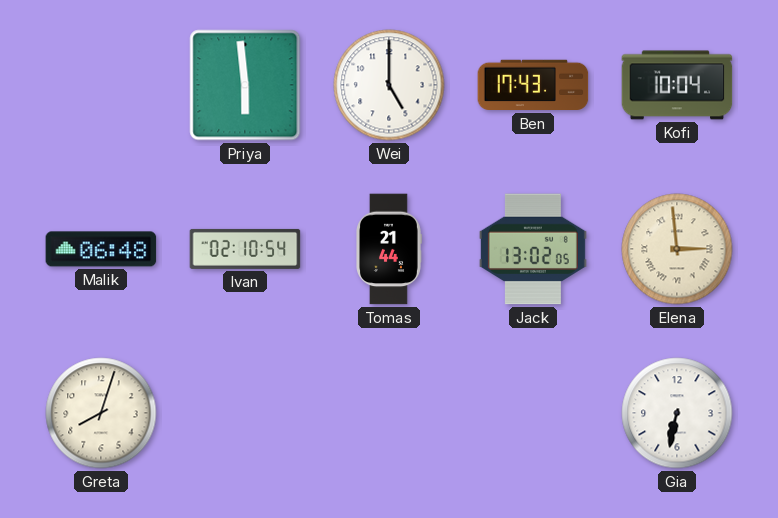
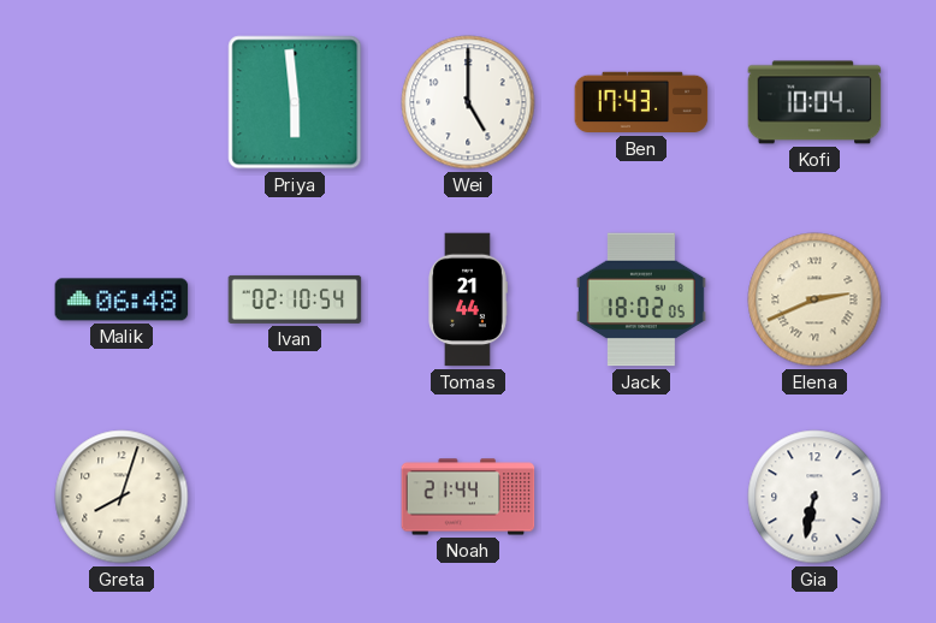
Jack: 13:02 -> 18:02 (641, 299)
Elena: 2:59 -> 2:41 (814, 299)
Noah: none -> 21:44 (468, 497)
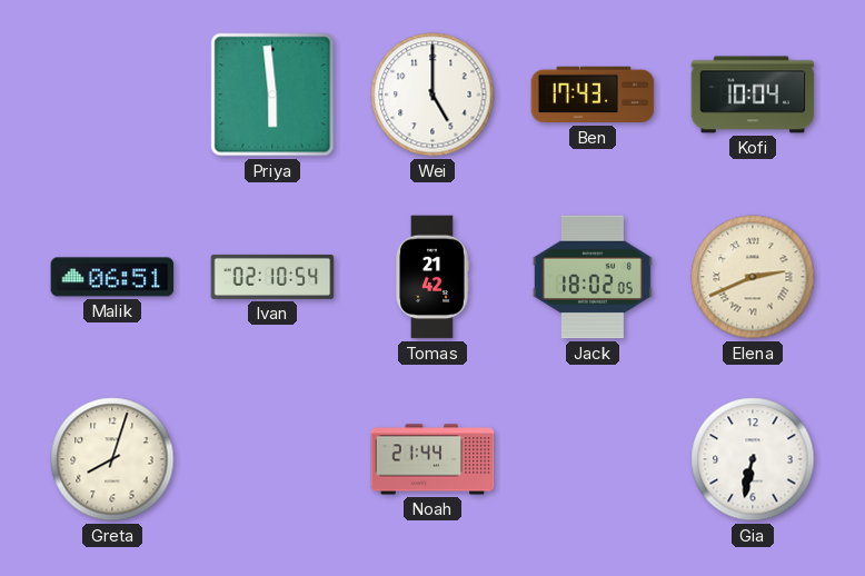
Malik: 06:48 -> 06:51 (112, 277)
Tomas: 21:44 -> 21:42 (432, 277)
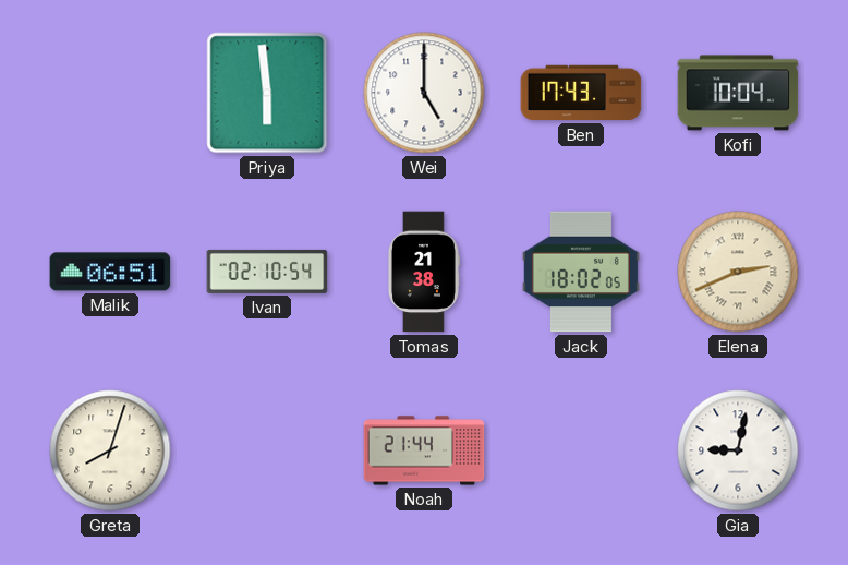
Tomas: 21:42 -> 21:38 (424, 272)
Gia: 6:32 -> 9:02 (738, 450)
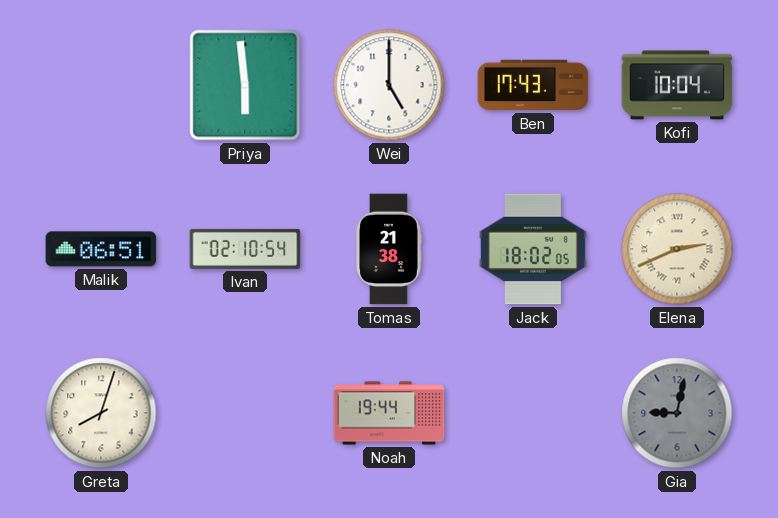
Noah: 21:44 -> 19:44 (389, 413)
Gia dial: white -> grey (677, 413)
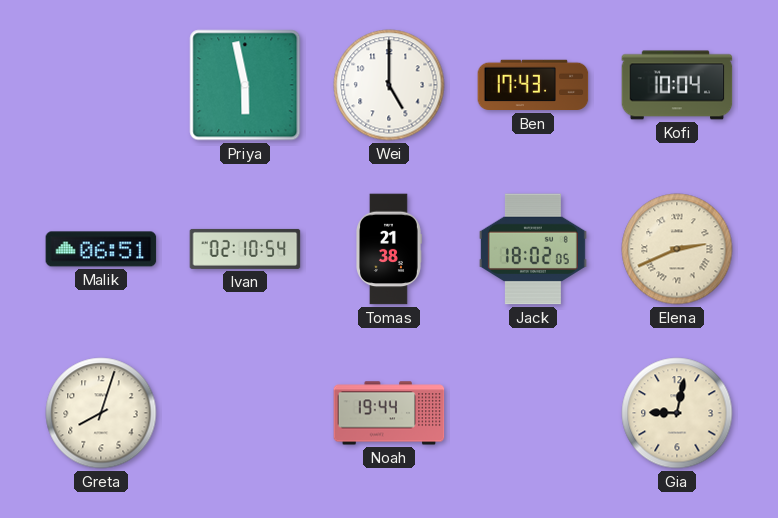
Priya: 5:59 -> 5:58 (245, 85)
Gia dial: grey -> cream (677, 413)
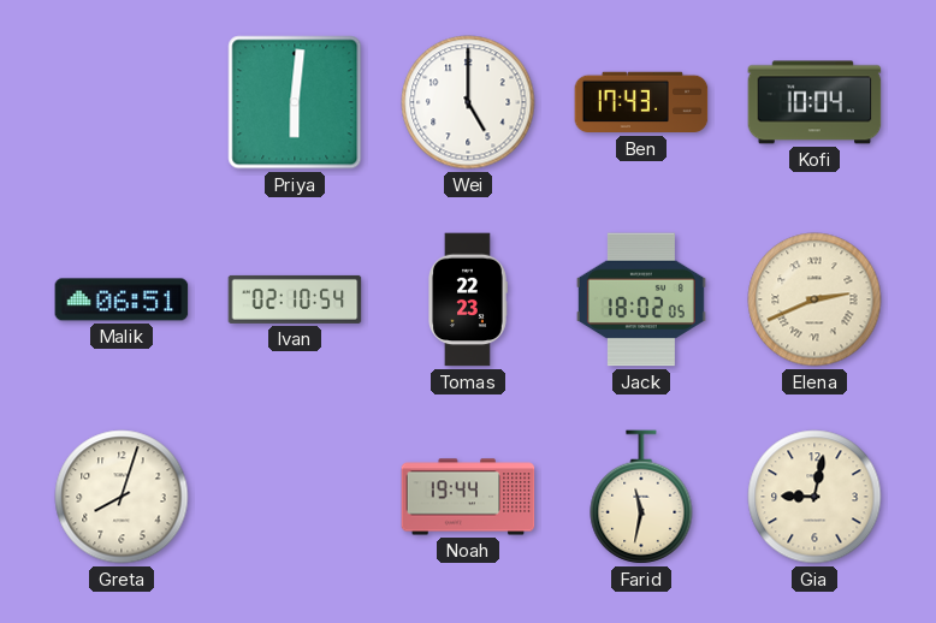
Priya: 5:58 -> 6:01 (295, 102)
Tomas: 21:38 -> 22:23 (468, 299)
Farid: none -> 11:32 (641, 497)
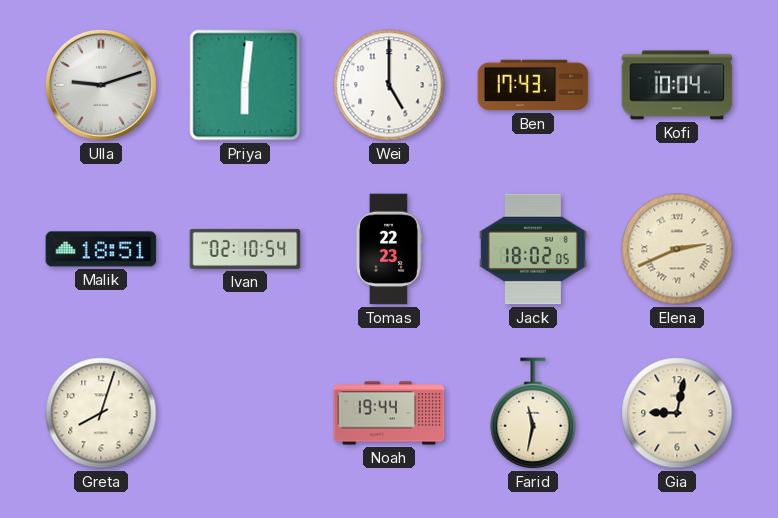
Ulla: none -> 9:12 (101, 85)
Malik: 06:51 -> 18:51 (101, 249)
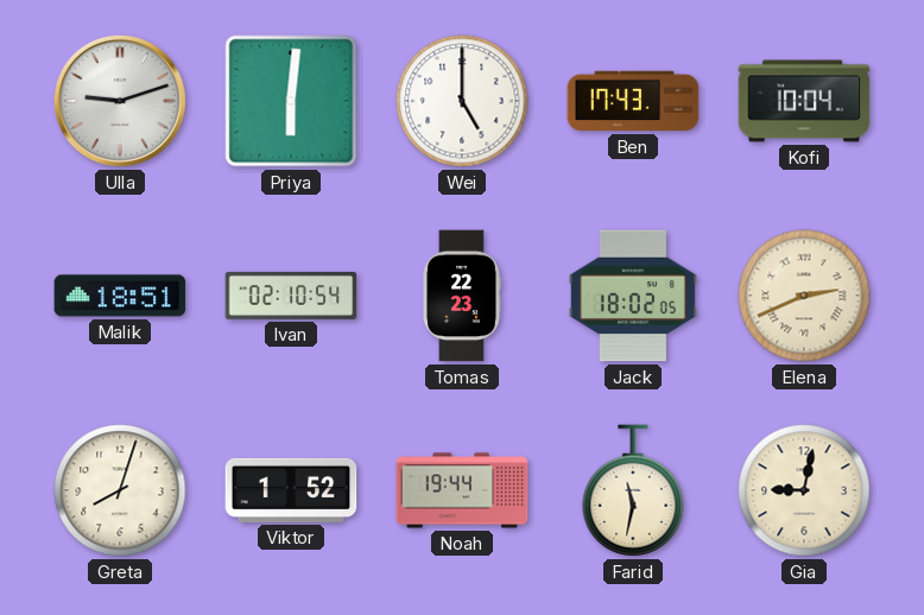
Viktor: none -> 1:52 (291, 490)
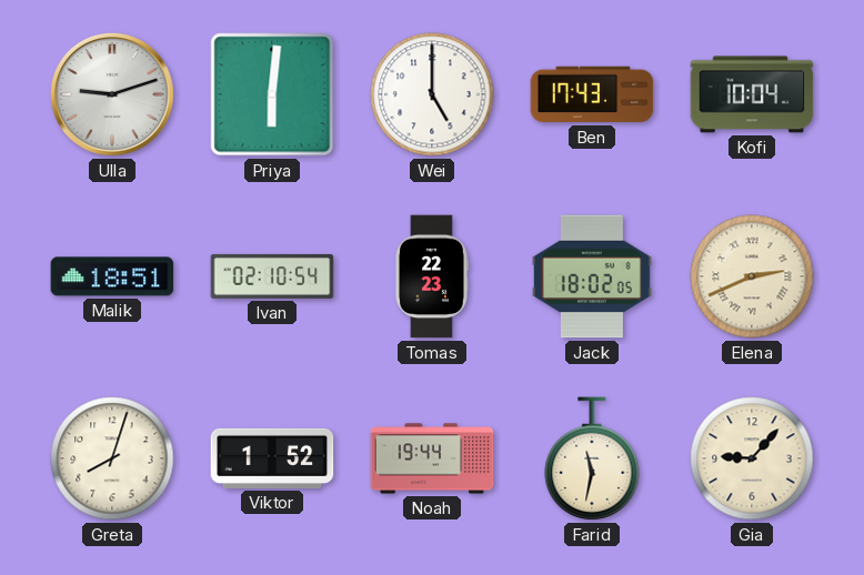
Gia: 9:02 -> 9:07 (752, 458)
